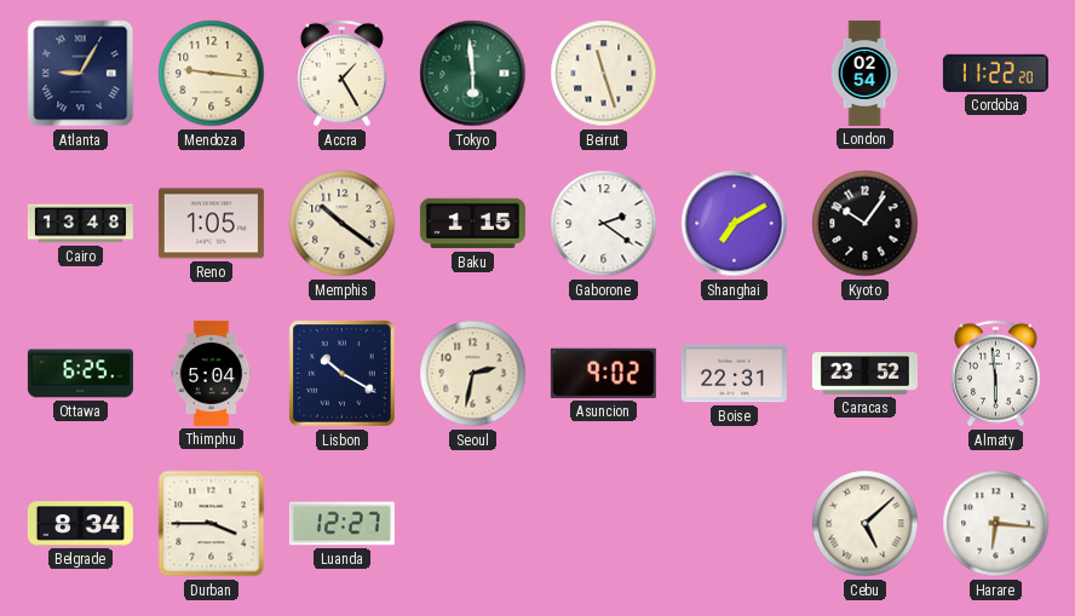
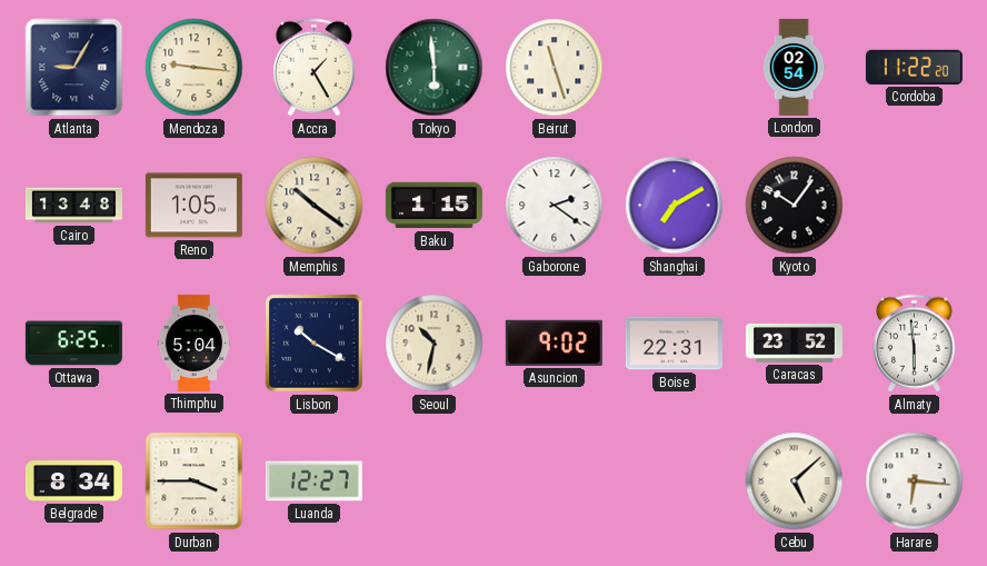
Seoul: 2:32 -> 10:32 (435, 344)
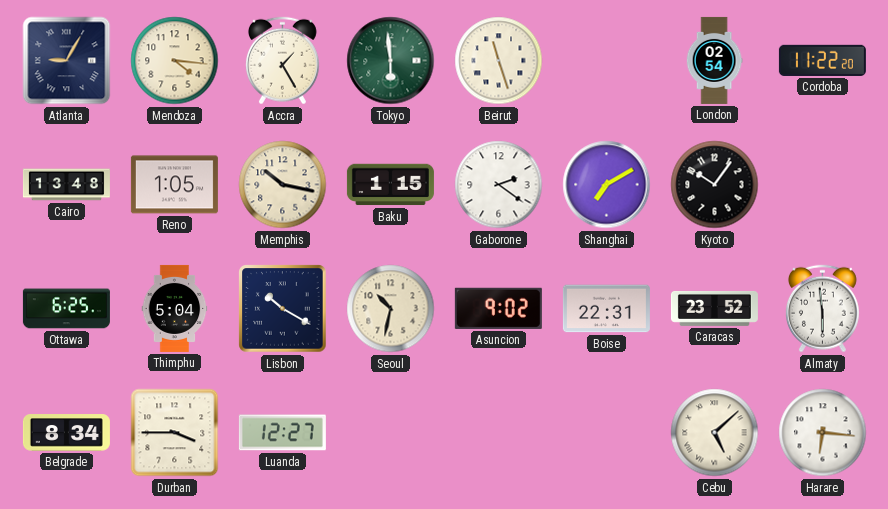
Mendoza: 9:16 -> 4:16 (175, 61)
Memphis: 10:21 -> 10:17 (283, 185)
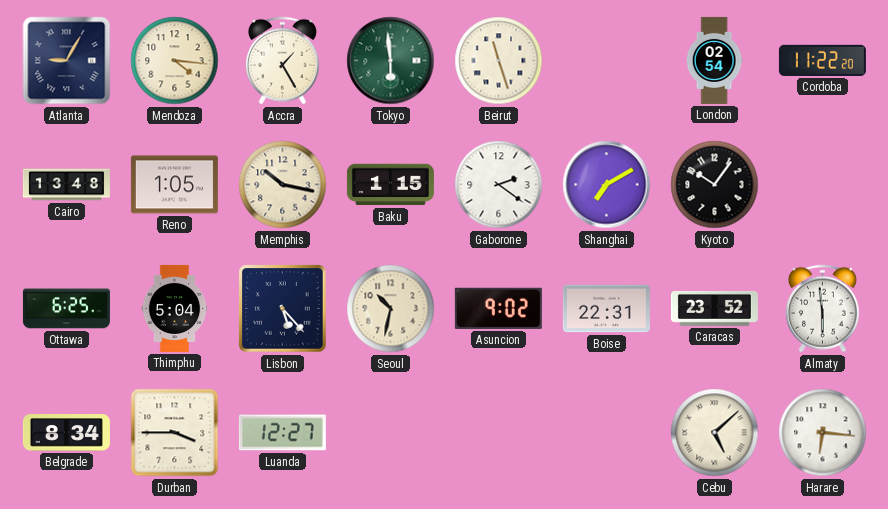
Lisbon: 10:20 -> 5:23 (283, 309)
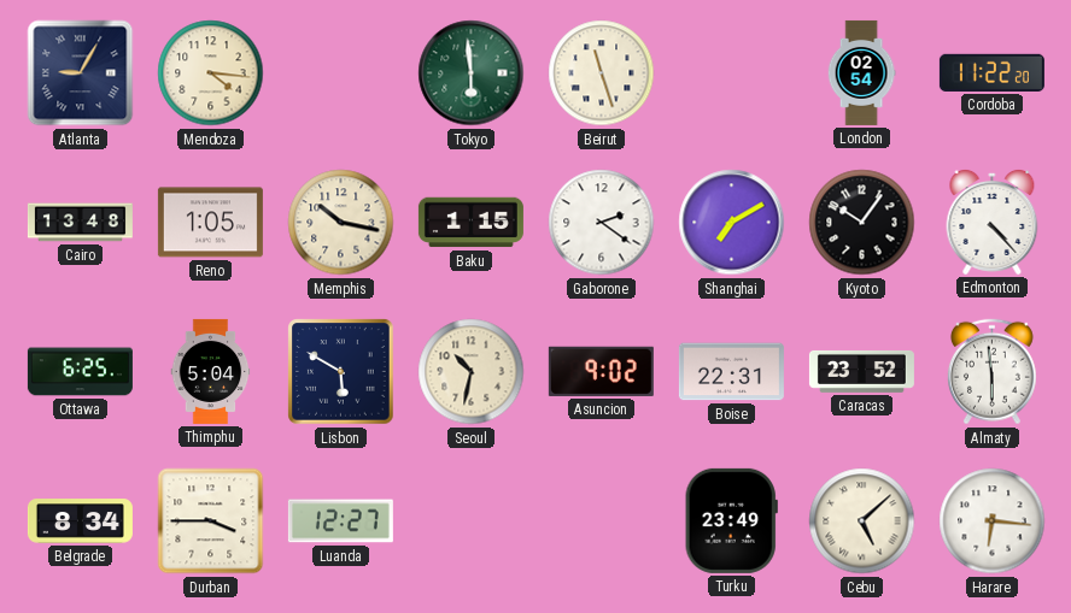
Accra: 1:25 -> none (282, 61)
Edmonton: none -> 4:23 (993, 222)
Lisbon: 5:23 -> 5:50 (341, 372)
Turku: none -> 23:49 (731, 520)
